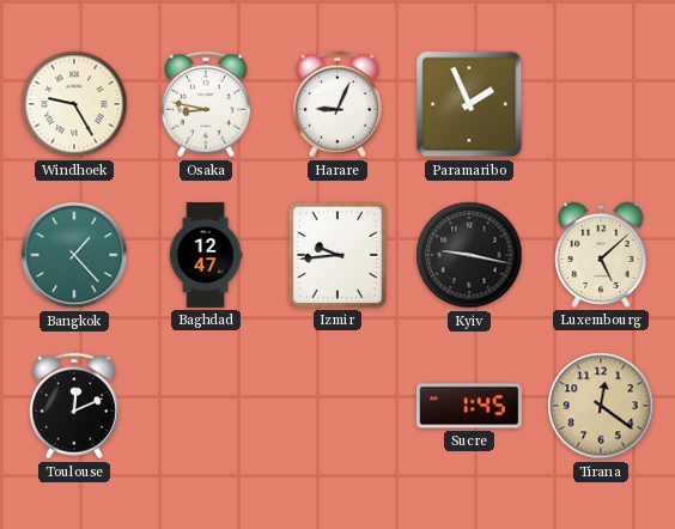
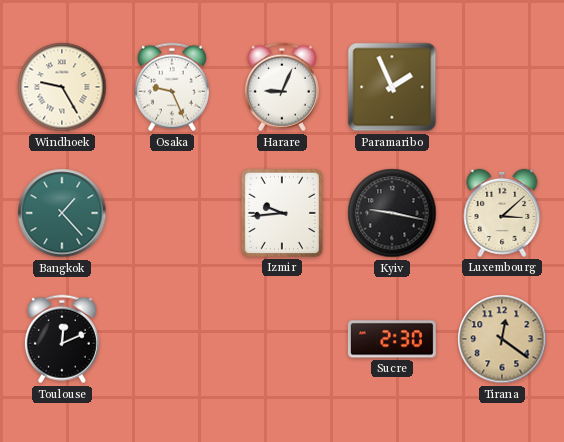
Osaka: 8:47 -> 9:26 (172, 87)
Baghdad: 12:47 -> none (206, 255)
Luxembourg: 5:08 -> 3:08 (502, 213)
Sucre: 1:45 -> 2:30 (392, 339)
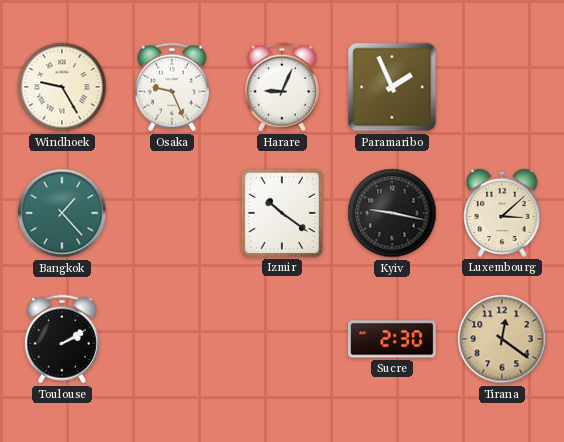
Izmir: 9:44 -> 10:21 (282, 213)
Toulouse: 12:11 -> 2:10 (62, 339)
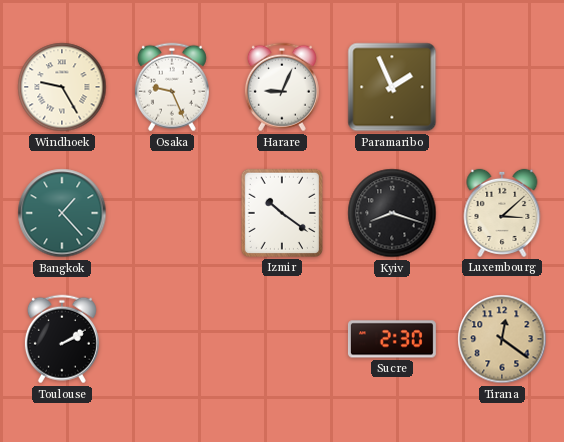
Kyiv: 9:17 -> 8:18 (392, 213)
